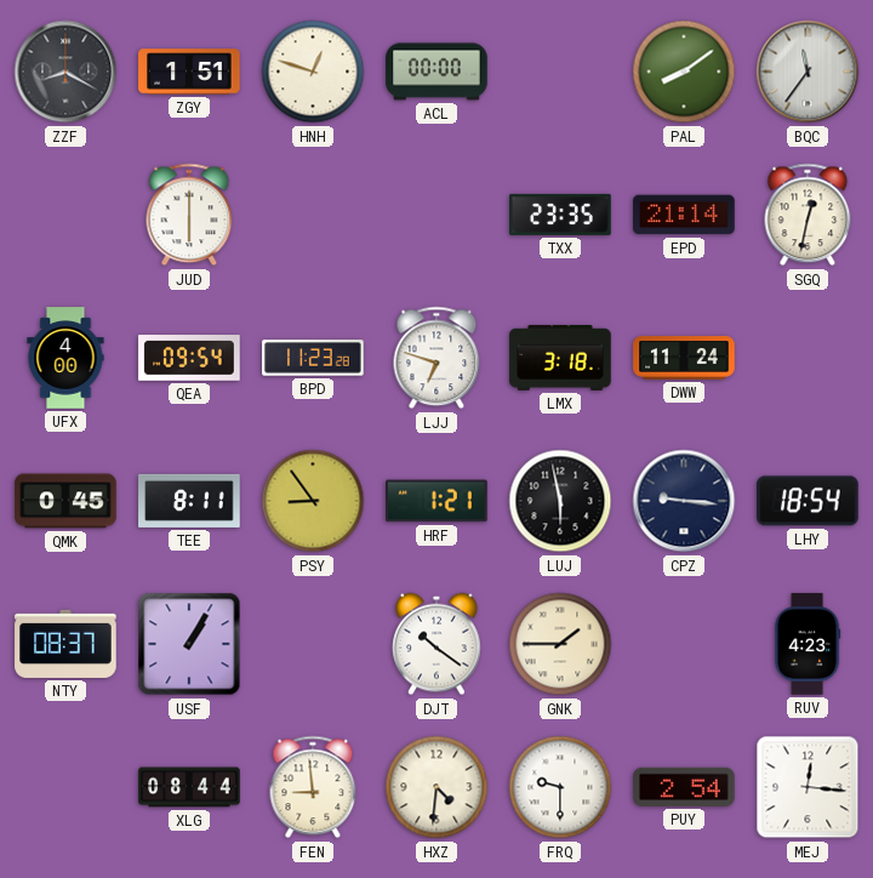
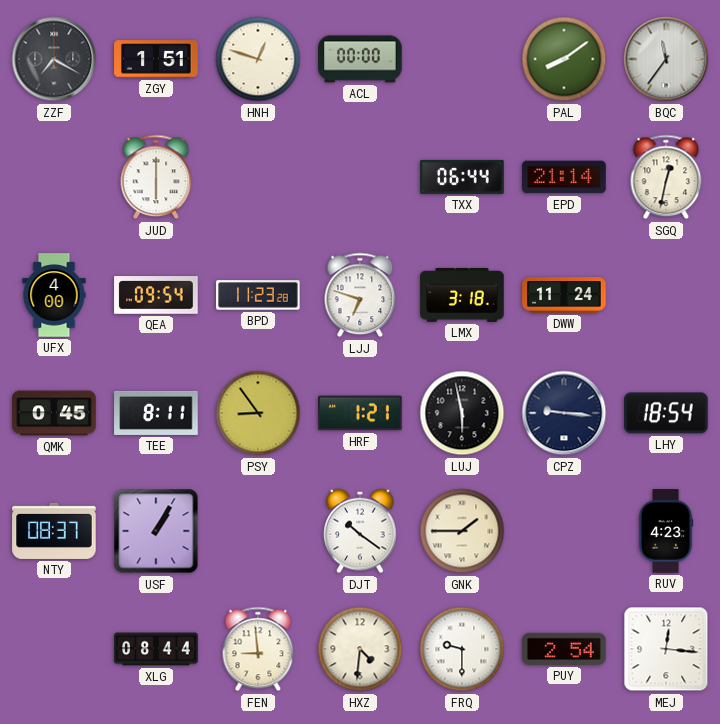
ZZF: 8:20 -> 7:20 (54, 59)
TXX: 23:35 -> 06:44 (462, 177)
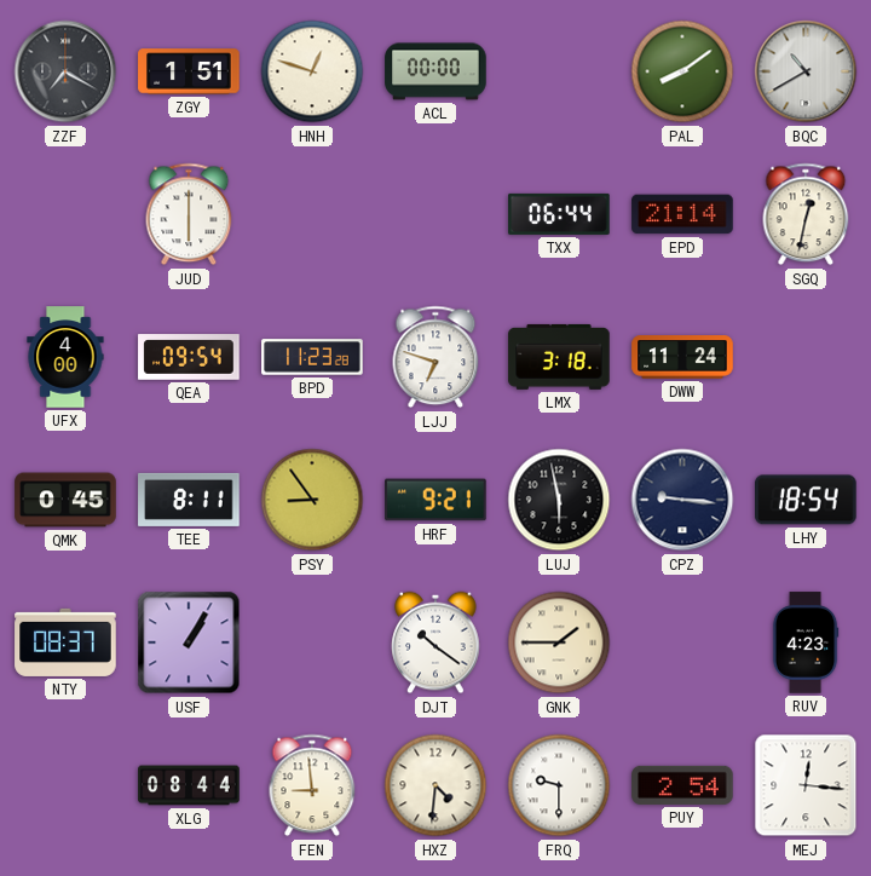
BQC: 11:36 -> 10:40 (806, 71)
HRF: 1:21 -> 9:21 (435, 500)
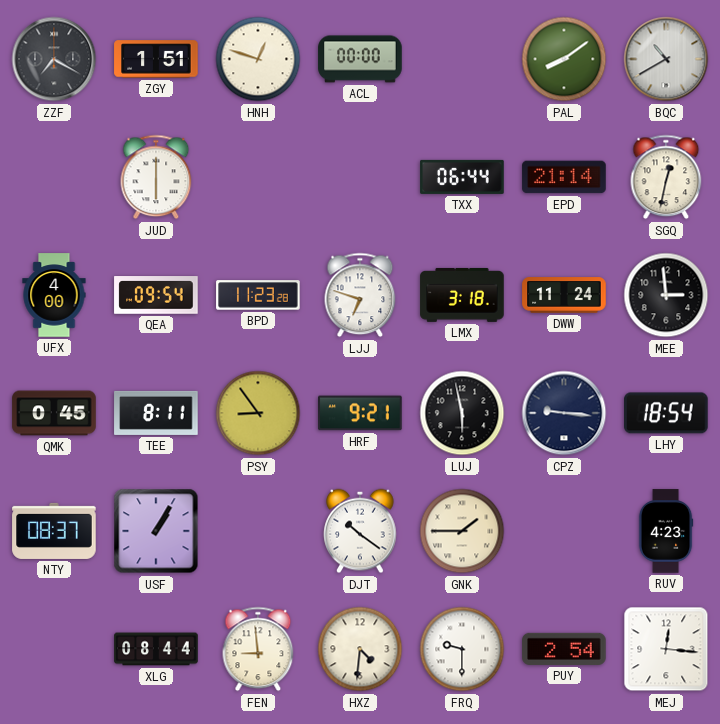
MEE: none -> 2:59 (666, 295)
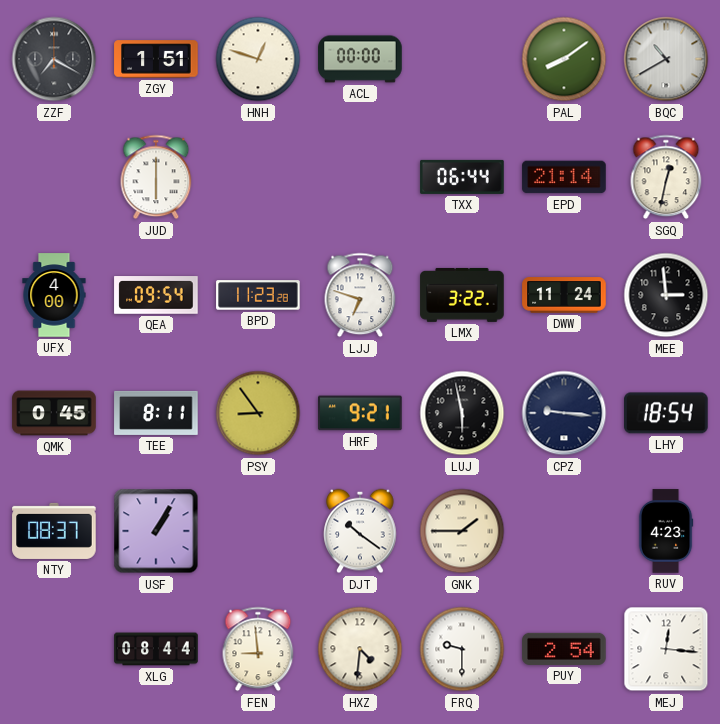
LMX: 3:18 -> 3:22 (462, 295)
